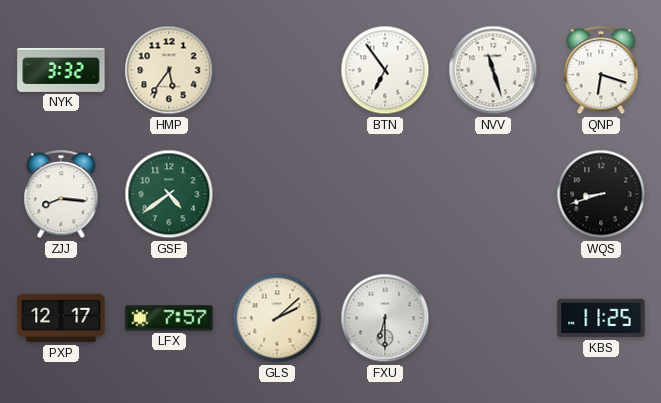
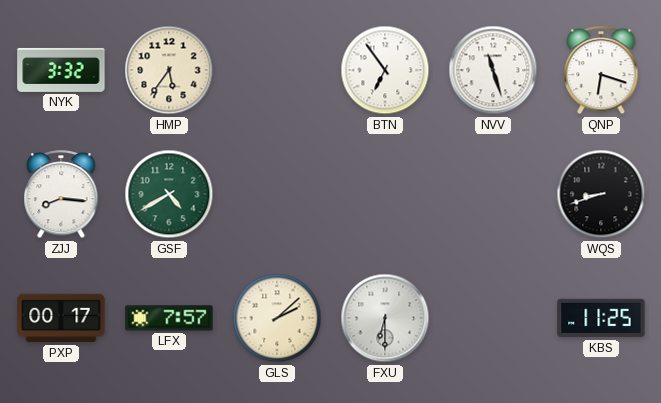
GSF: 4:39 -> 4:40 (169, 194)
PXP: 12:17 -> 00:17 (61, 318)
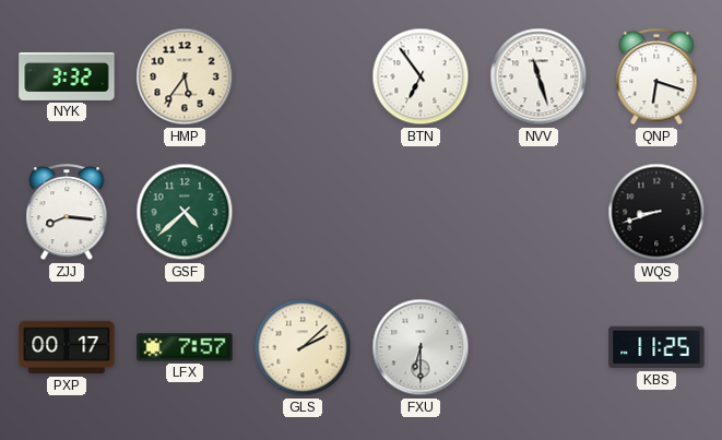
GSF: 4:40 -> 4:38 (185, 212)
